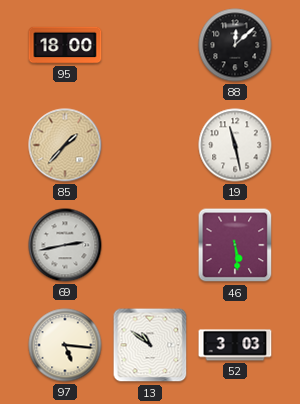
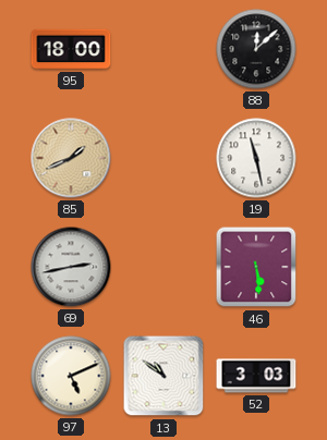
85: 1:37 -> 1:41 (71, 158)
97: 5:16 -> 5:11 (71, 376)
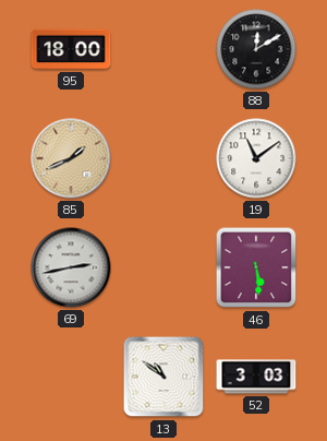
88: 12:08 -> 12:10 (256, 49)
19: 11:28 -> 11:09 (256, 158)
97: 5:11 -> none (71, 376)
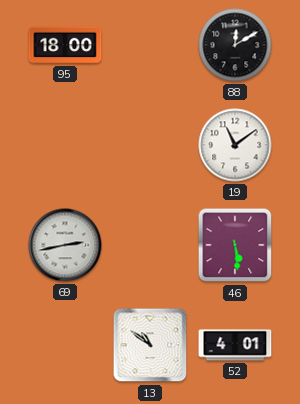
85: 1:41 -> none (71, 158)
52: 3:03 -> 4:01 (235, 345)
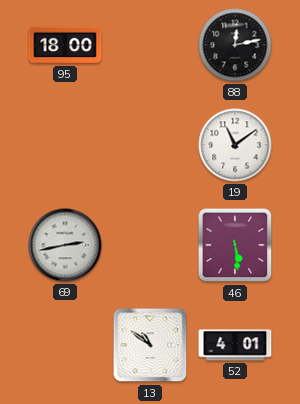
88: 12:10 -> 12:13 (235, 45)
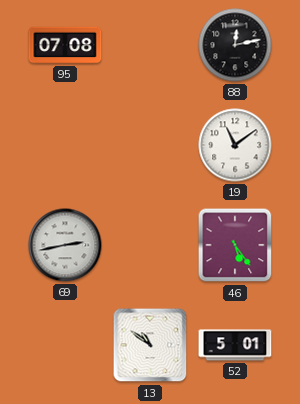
95: 18:00 -> 07:08 (65, 45)
46: 5:29 -> 5:24 (235, 245)
52: 4:01 -> 5:01 (235, 345)
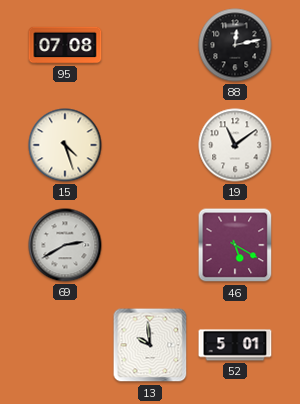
15: none -> 4:27 (65, 145)
69: 2:43 -> 2:40 (65, 245)
46: 5:24 -> 5:20 (235, 245)
13: 10:51 -> 9:59 (150, 345)
